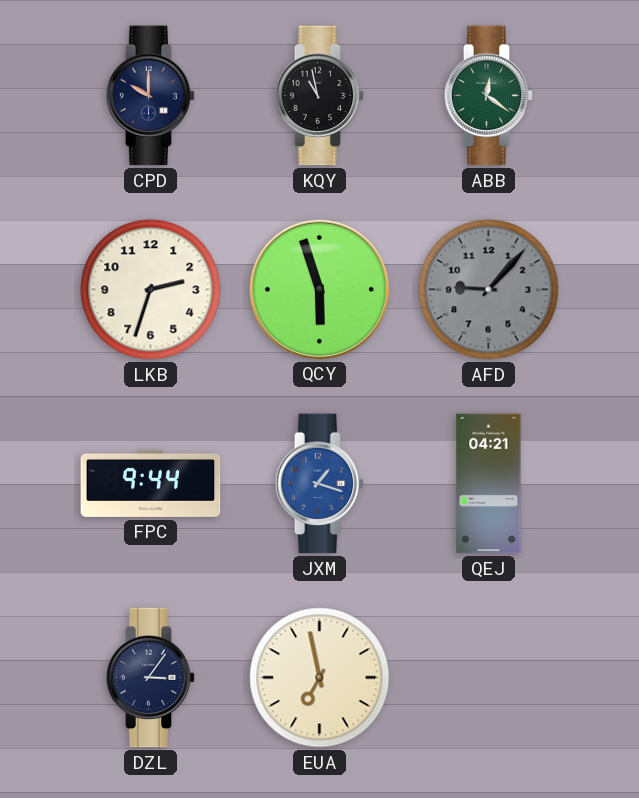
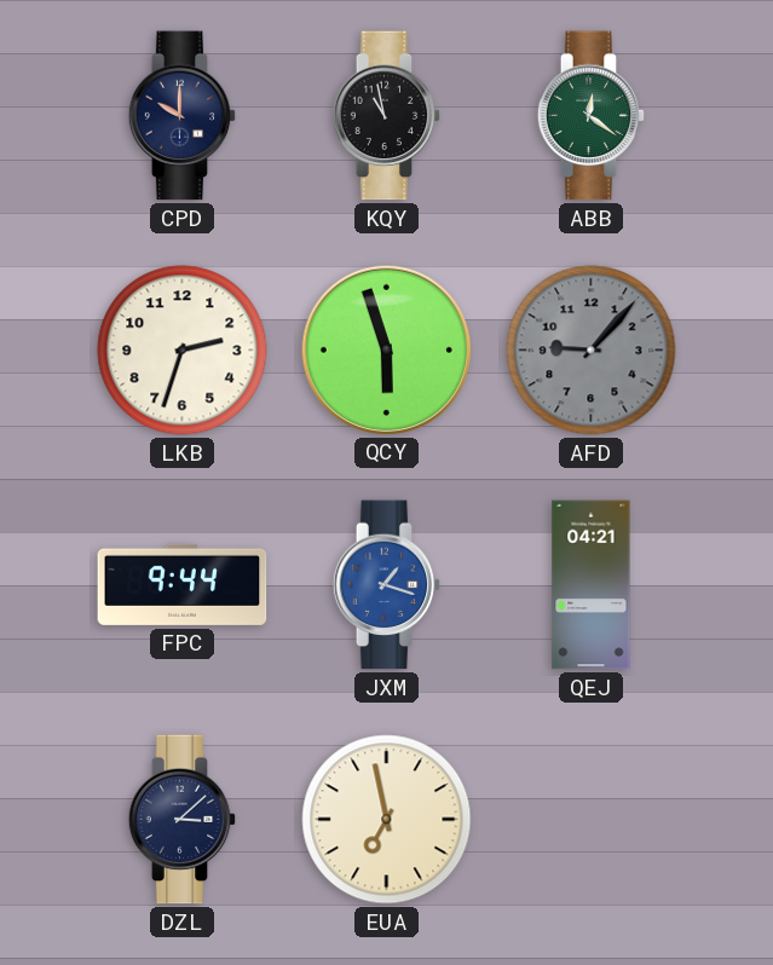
DZL: 3:06 -> 3:08 (183, 820)
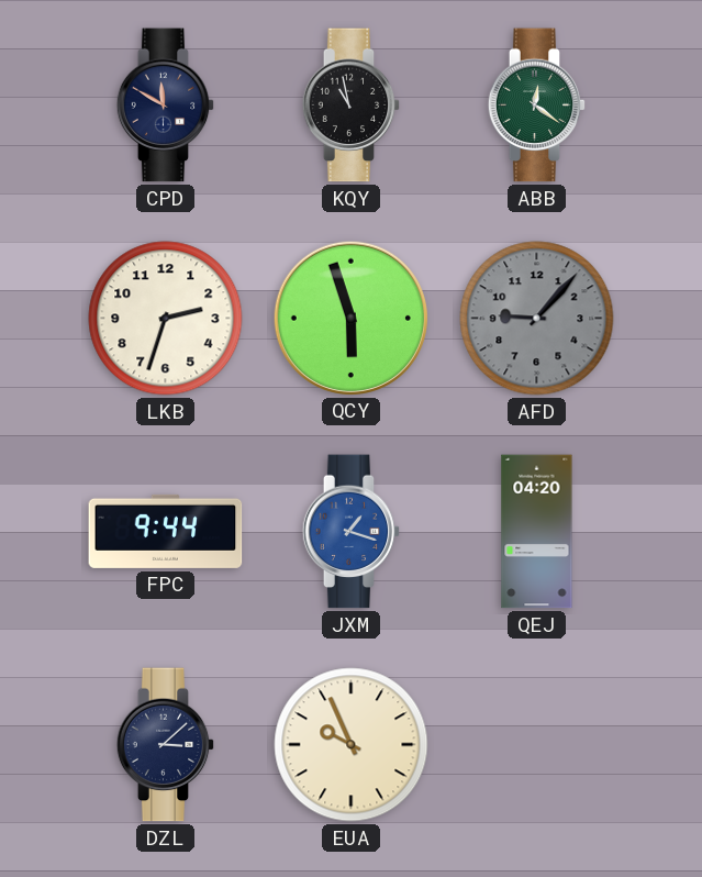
CPD: 10:00 -> 11:50 (166, 106)
QEJ: 04:21 -> 04:20 (537, 532)
EUA: 6:58 -> 9:56 (352, 745)
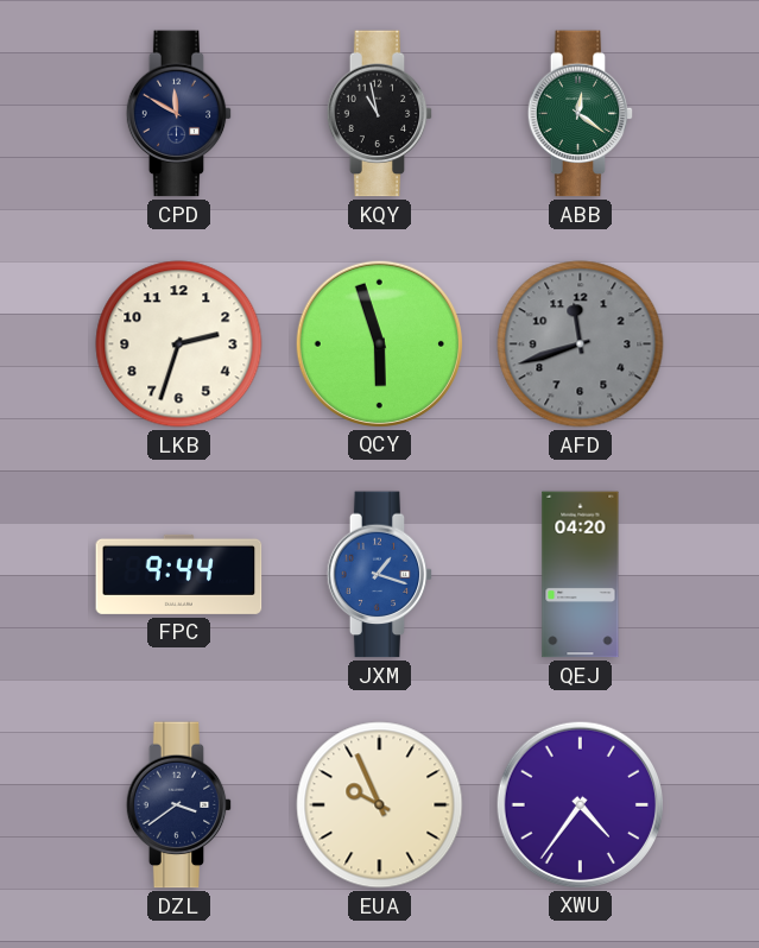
AFD: 9:07 -> 11:42 (581, 345)
DZL: 3:08 -> 3:39 (179, 805)
XWU: none -> 4:36 (580, 804)
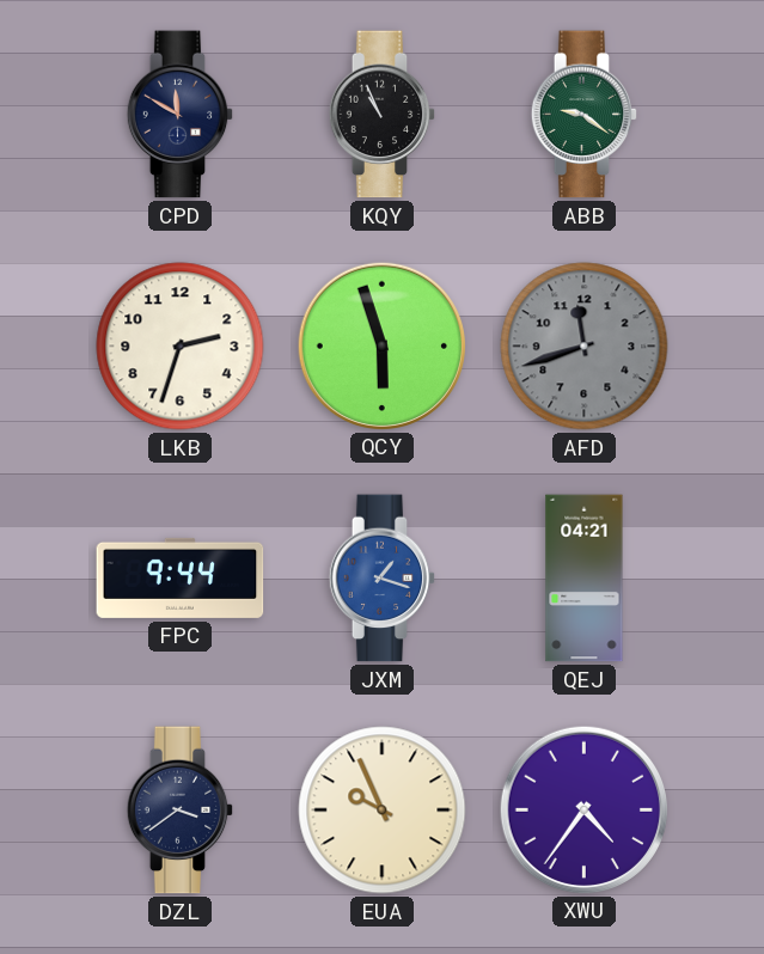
KQY: 10:58 -> 10:56 (383, 115)
ABB: 12:21 -> 9:21 (585, 115)
QEJ: 04:20 -> 04:21 (585, 579)
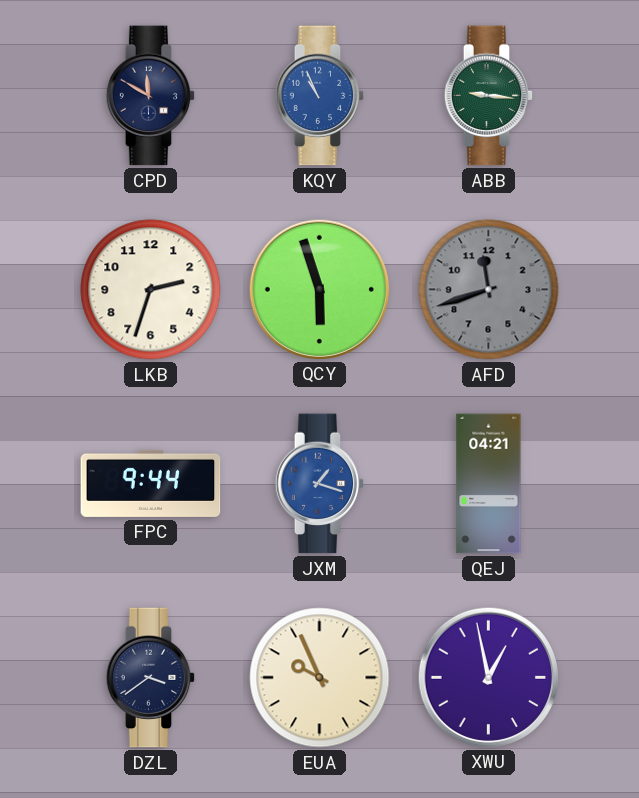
KQY dial: black -> blue (320, 96)
ABB: 9:21 -> 9:16 (489, 96)
XWU: 4:36 -> 12:58 (488, 677)
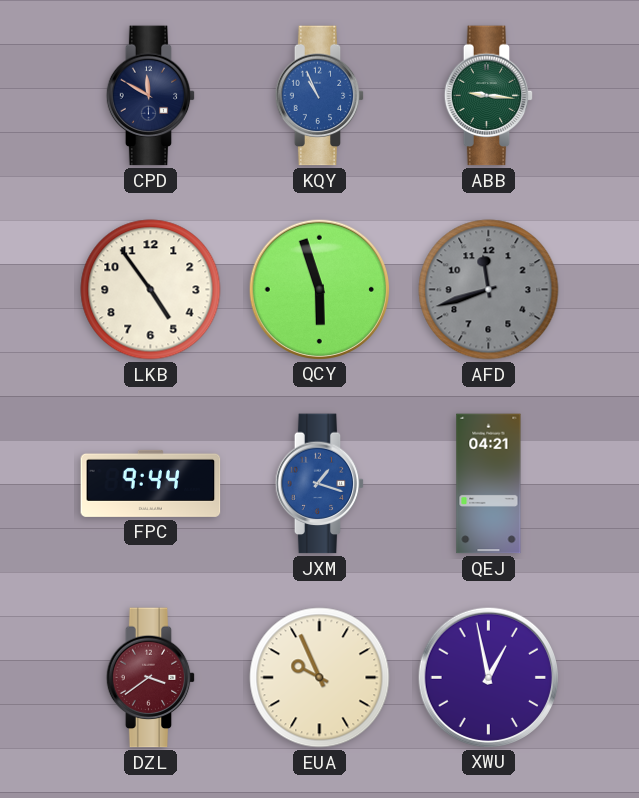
LKB: 2:33 -> 4:54 (151, 290)
DZL dial: navy -> burgundy (151, 678)
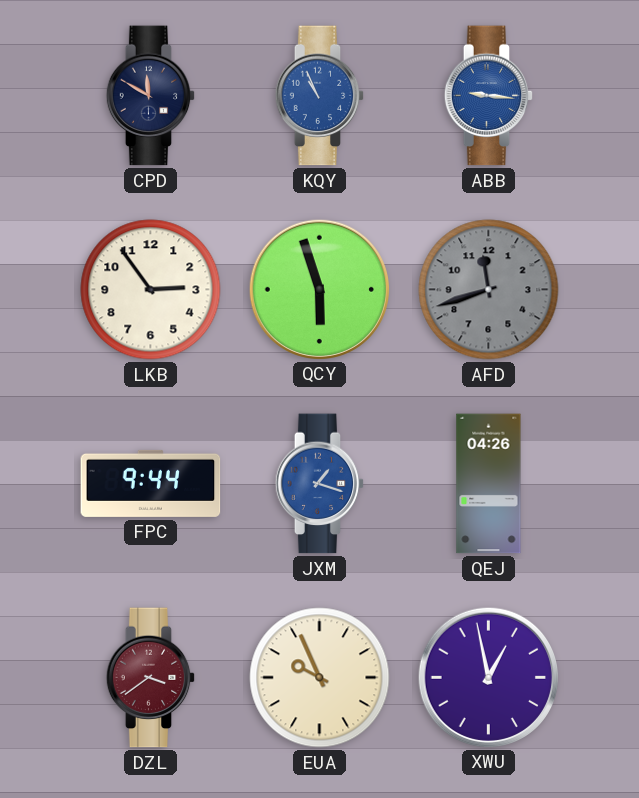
ABB dial: green -> blue (489, 96)
LKB: 4:54 -> 2:54 (151, 290)
QEJ: 04:21 -> 04:26 (489, 484)
